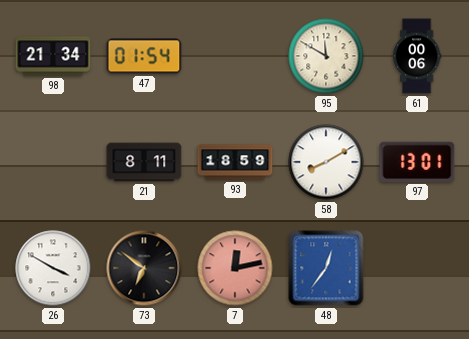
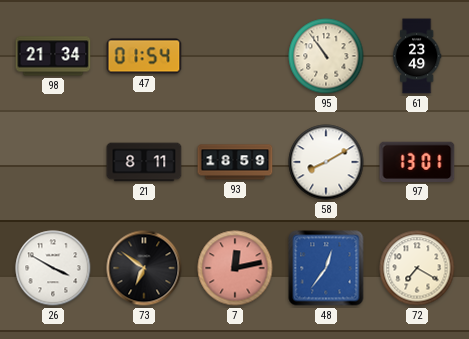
95: 11:50 -> 10:54 (326, 56)
61: 00:06 -> 23:49 (417, 56)
72: none -> 7:20 (417, 268)
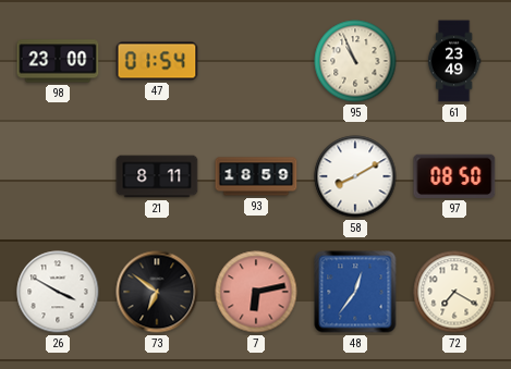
98: 21:34 -> 23:00 (58, 61)
95: 10:54 -> 10:56 (355, 61)
97: 13:01 -> 08:50 (454, 176)
7: 12:13 -> 6:13 (256, 292)
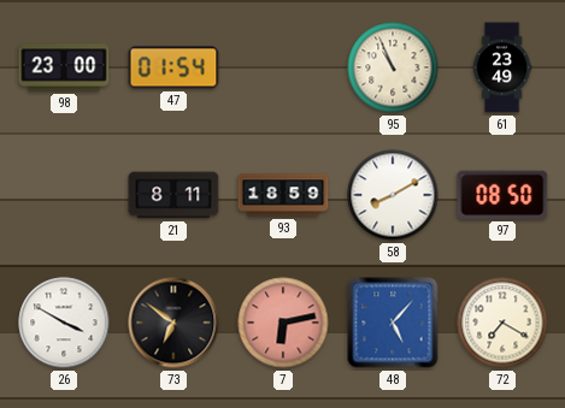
48: 12:36 -> 5:07 (393, 323)
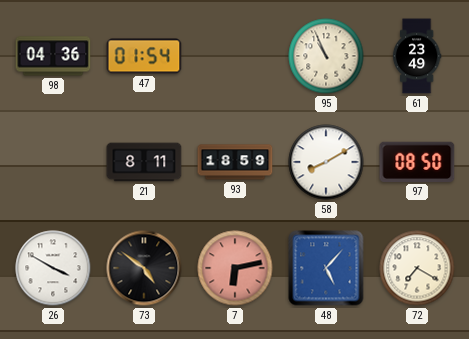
98: 23:00 -> 04:36 (53, 56)
73: 6:51 -> 4:51 (144, 268)
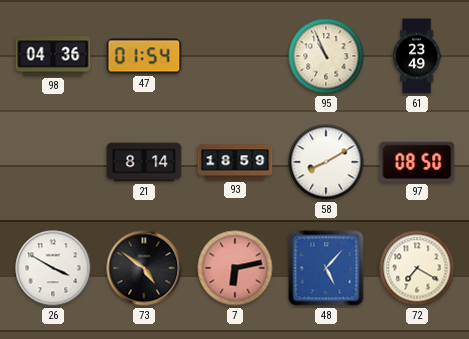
21: 8:11 -> 8:14 (144, 162)
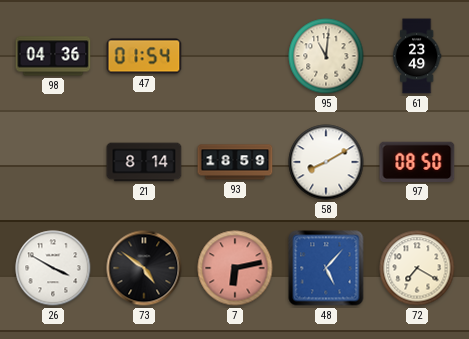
95: 10:56 -> 11:01 (326, 56)
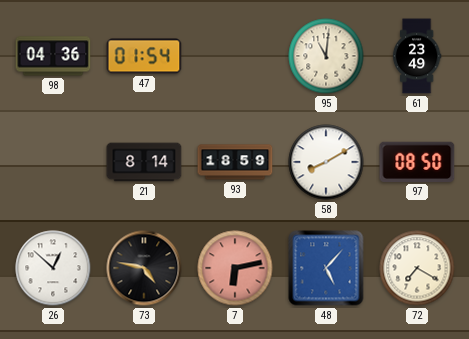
26: 3:50 -> 12:52 (53, 268)
73: 4:51 -> 4:47 (144, 268)
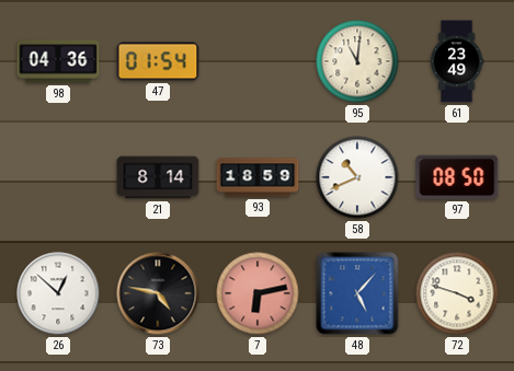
58: 8:10 -> 10:41 (357, 177)
72: 7:20 -> 3:48 (457, 293)
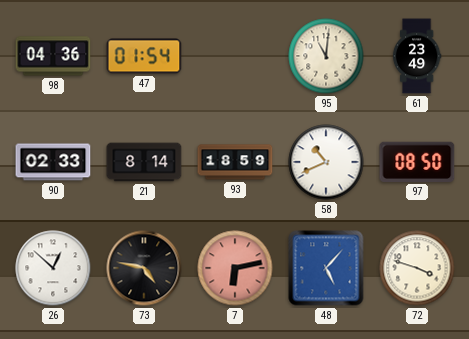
90: none -> 02:33 (53, 162)
